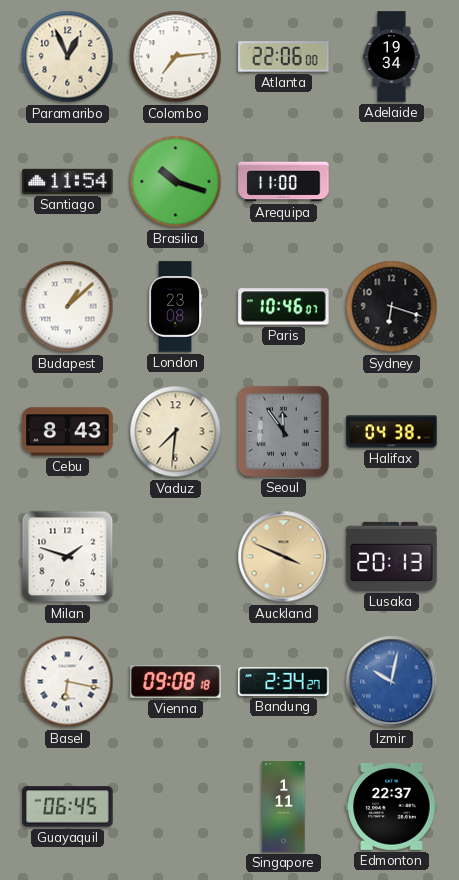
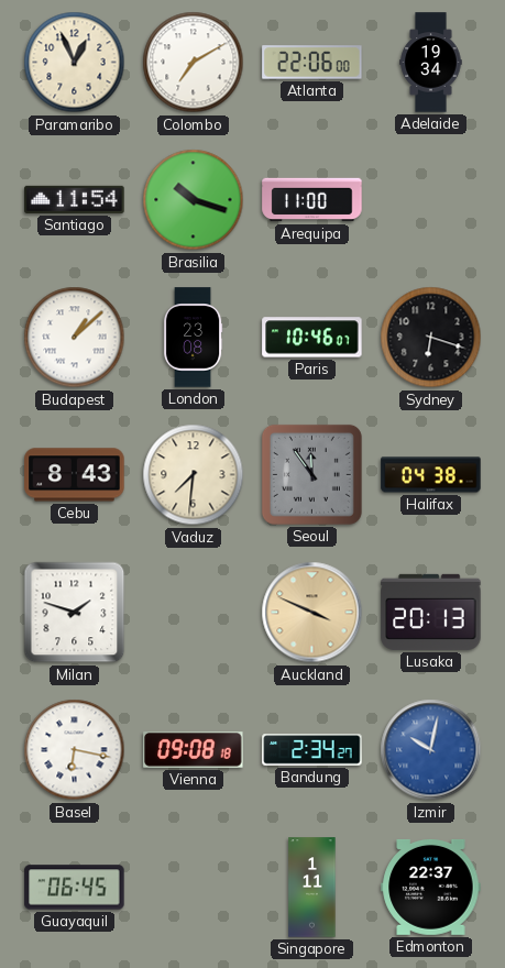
Colombo: 7:14 -> 7:10 (194, 63)
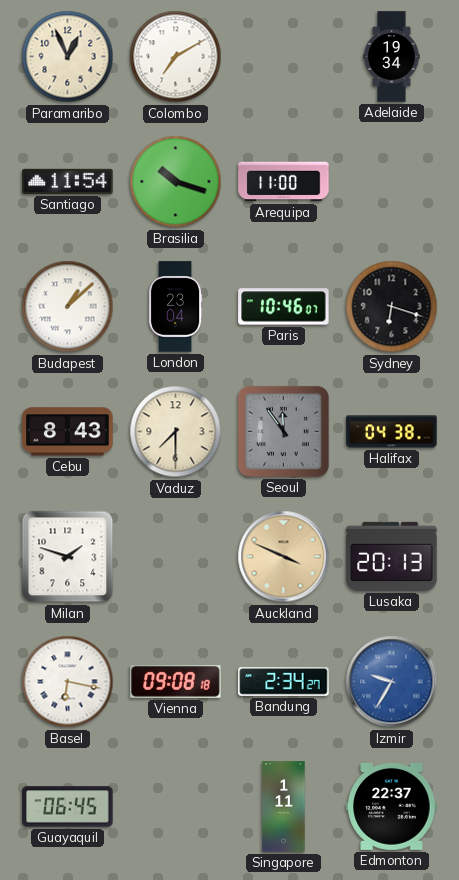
Atlanta: 22:06 -> none (312, 63)
London: 23:08 -> 23:04 (175, 307)
Vaduz: 7:31 -> 7:30 (176, 432)
Izmir: 10:02 -> 9:35 (392, 682)
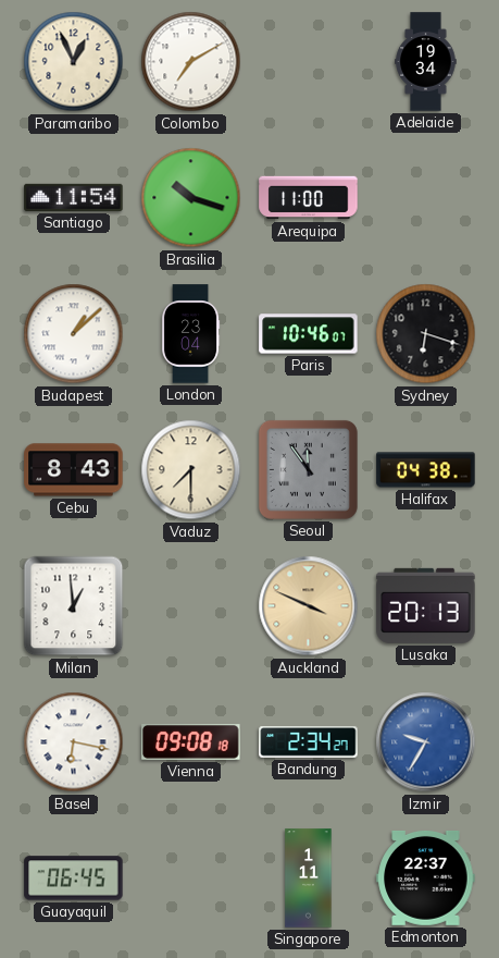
Milan: 1:48 -> 12:59 (74, 606)
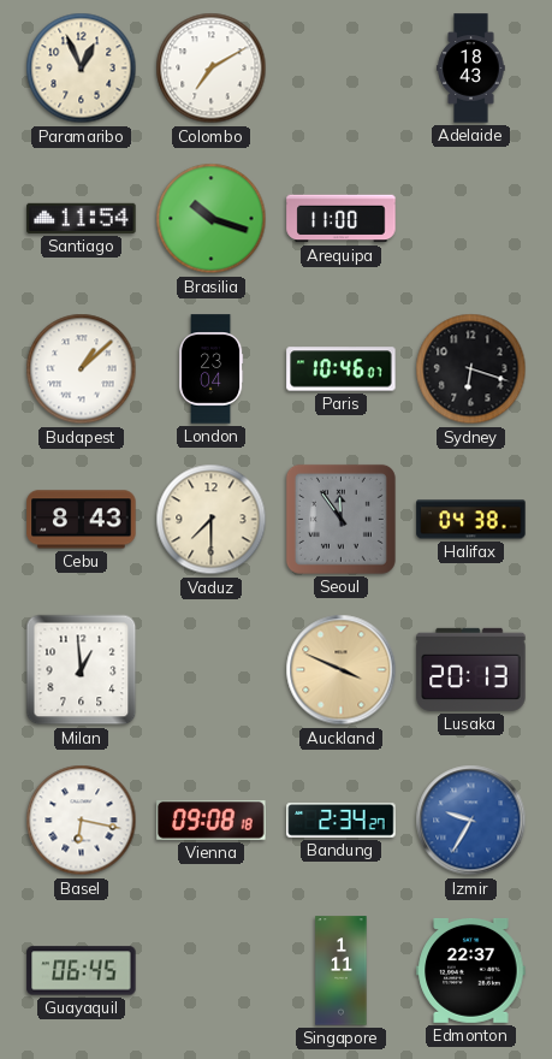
Adelaide: 19:34 -> 18:43 (471, 69)
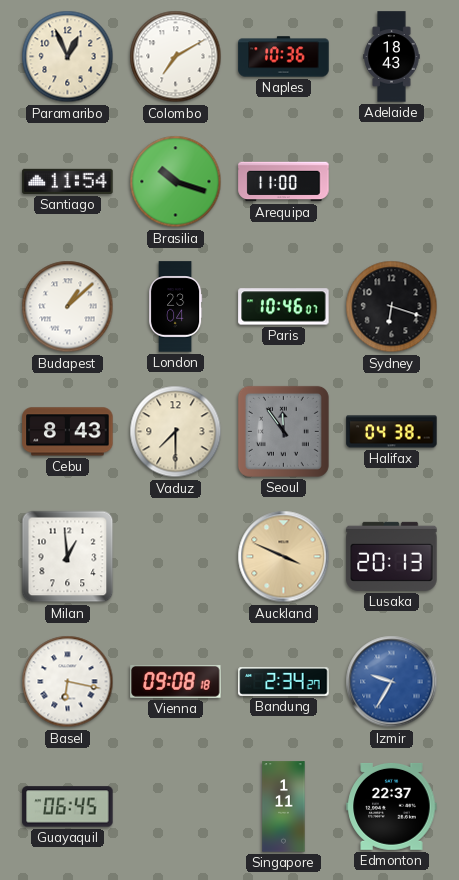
Naples: none -> 10:36 (284, 57)
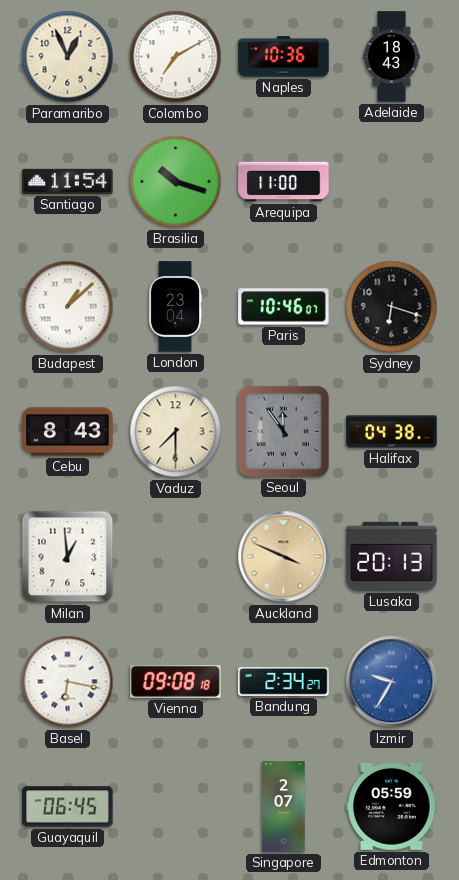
Singapore: 1:11 -> 2:07 (284, 807)
Edmonton: 22:37 -> 05:59 (392, 806)
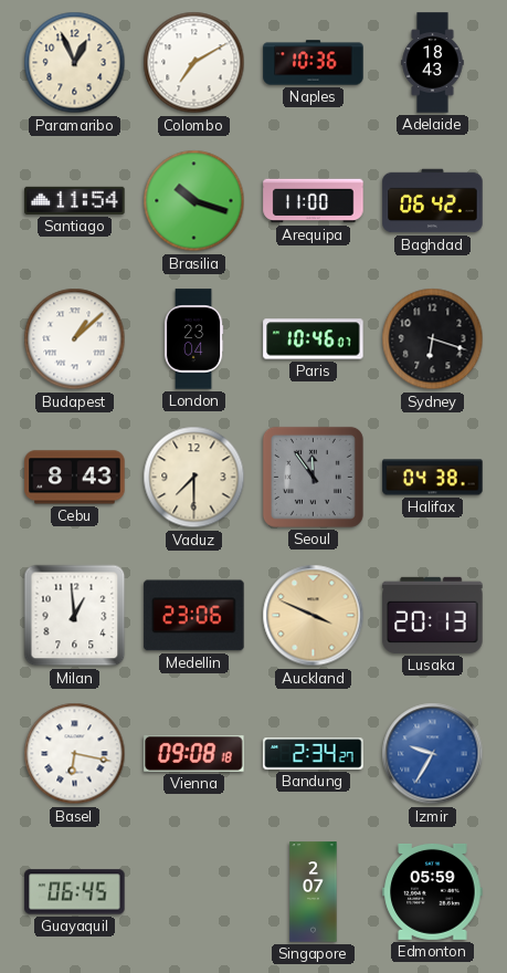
Baghdad: none -> 06:42 (433, 201)
Medellin: none -> 23:06 (194, 616)
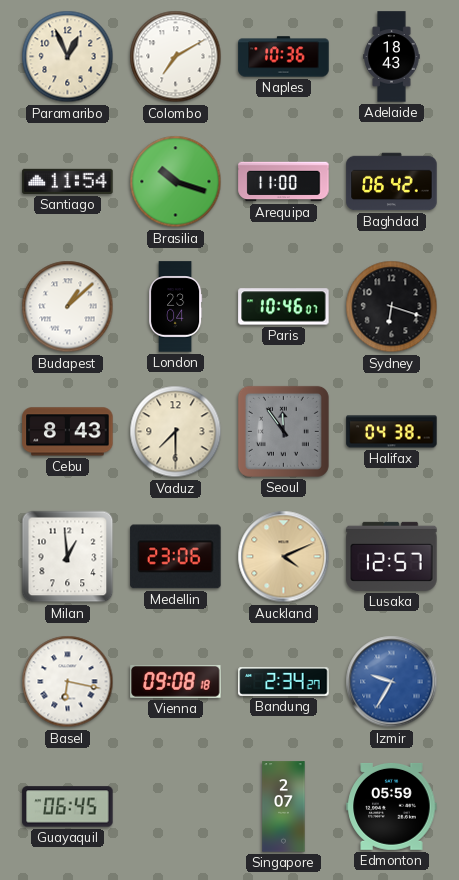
Auckland: 3:49 -> 4:11 (284, 557)
Lusaka: 20:13 -> 12:57 (392, 556)
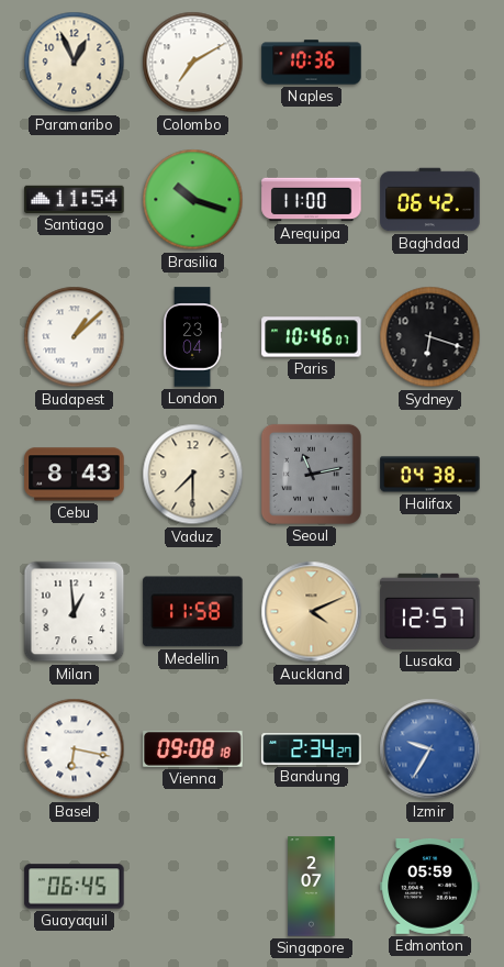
Adelaide: 18:43 -> none (392, 57)
Seoul: 11:54 -> 11:13 (311, 474)
Medellin: 23:06 -> 11:58 (193, 612)
